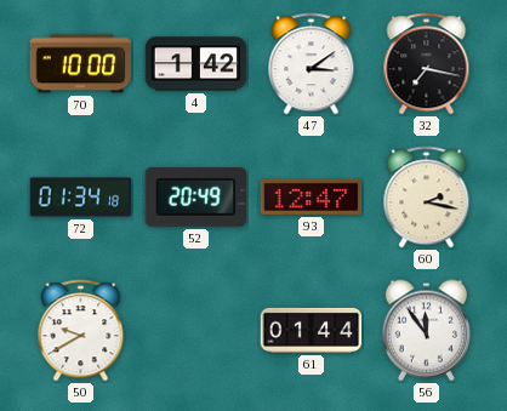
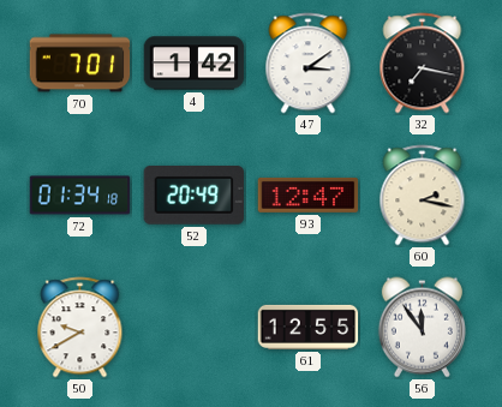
70: 10:00 -> 7:01 (80, 64)
61: 01:44 -> 12:55 (309, 327)
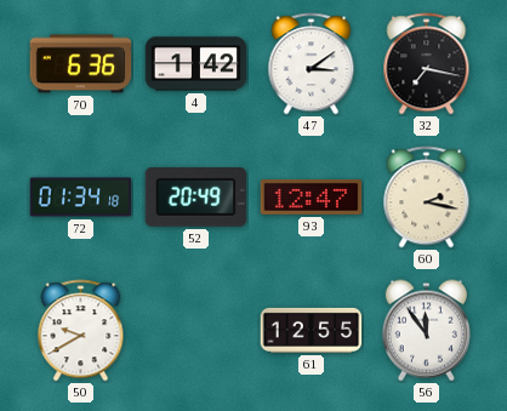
70: 7:01 -> 6:36 (81, 64)
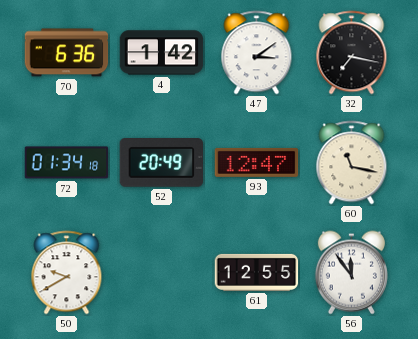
60: 2:17 -> 11:17 (352, 163)
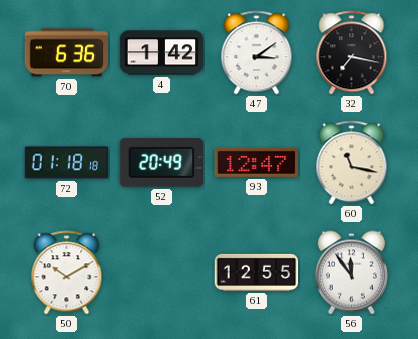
72: 01:34 -> 01:18 (67, 163)
50: 9:40 -> 10:10 (67, 273)
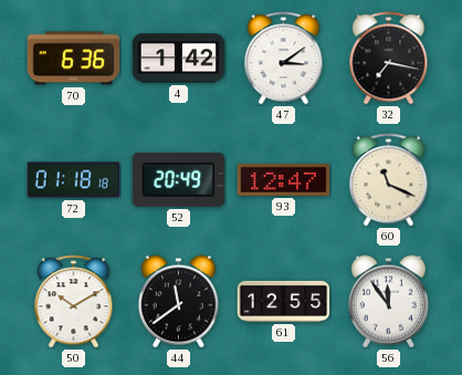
60: 11:17 -> 11:19 (389, 180)
44: none -> 11:39 (178, 302)
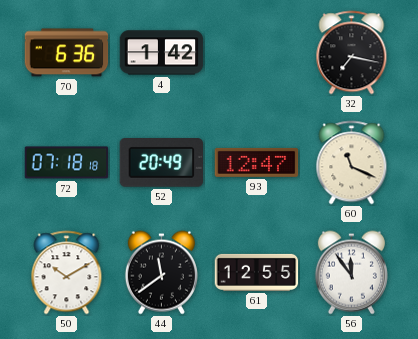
47: 3:09 -> none (284, 59)
72: 01:18 -> 07:18 (67, 163)
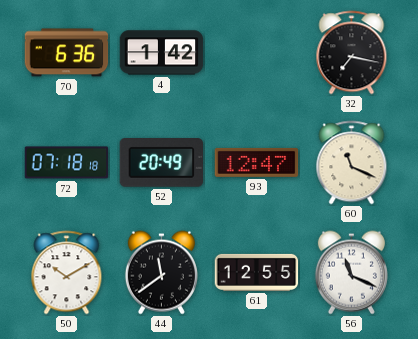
56: 11:54 -> 11:19 (351, 273)
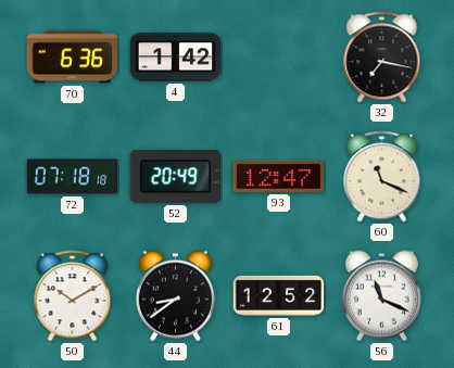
44: 11:39 -> 8:39 (175, 296)
61: 12:55 -> 12:52 (279, 295)
